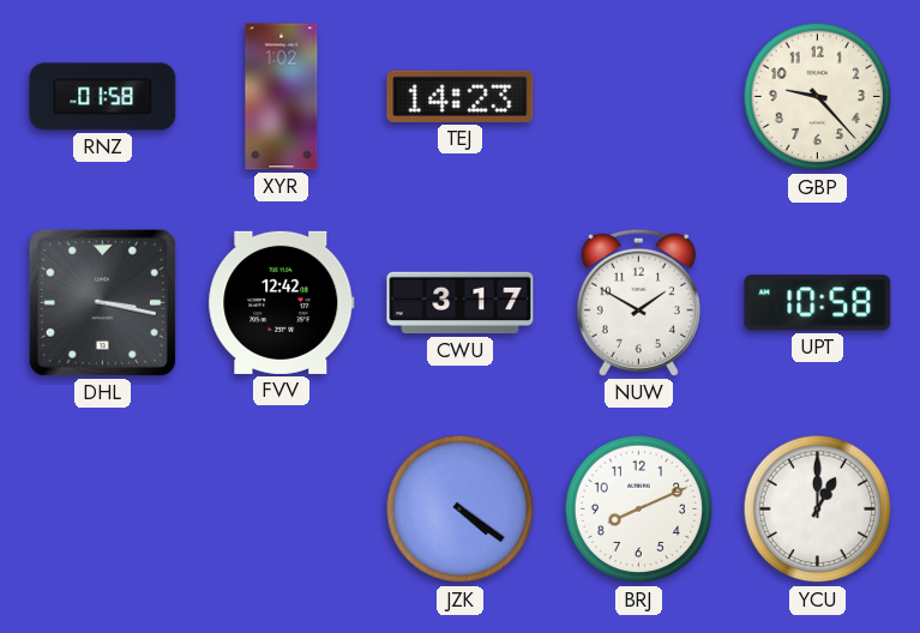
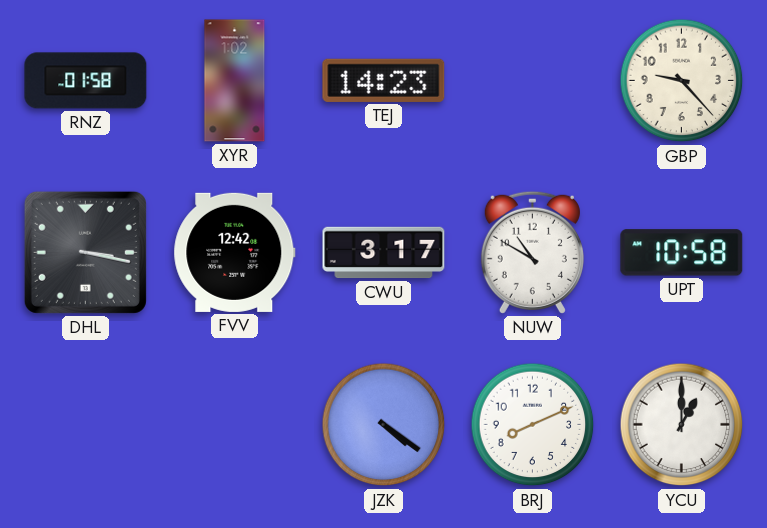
NUW: 1:50 -> 10:50 (532, 252)
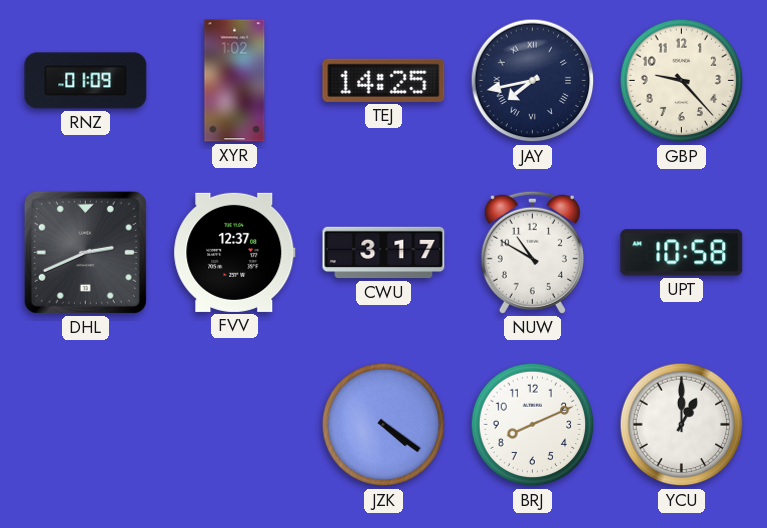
RNZ: 01:58 -> 01:09 (86, 81)
TEJ: 14:23 -> 14:25 (384, 80)
JAY: none -> 7:43 (533, 81)
DHL: 3:17 -> 2:41 (85, 252)
FVV: 12:42 -> 12:37 (235, 252)
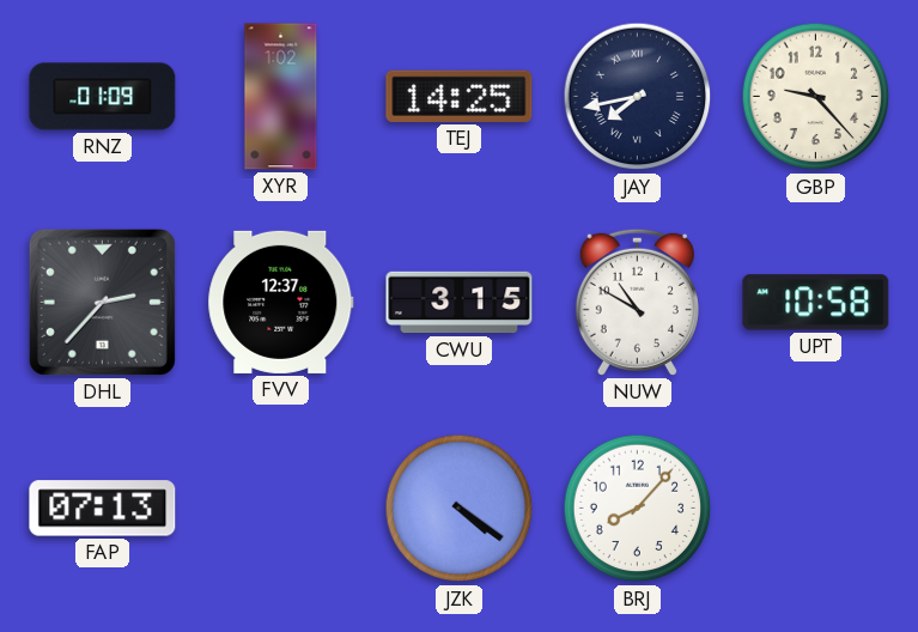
DHL: 2:41 -> 2:37 (102, 302)
CWU: 3:17 -> 3:15 (460, 303)
FAP: none -> 07:13 (103, 509)
BRJ: 8:11 -> 8:07 (638, 509)
YCU: 1:00 -> none (682, 425)
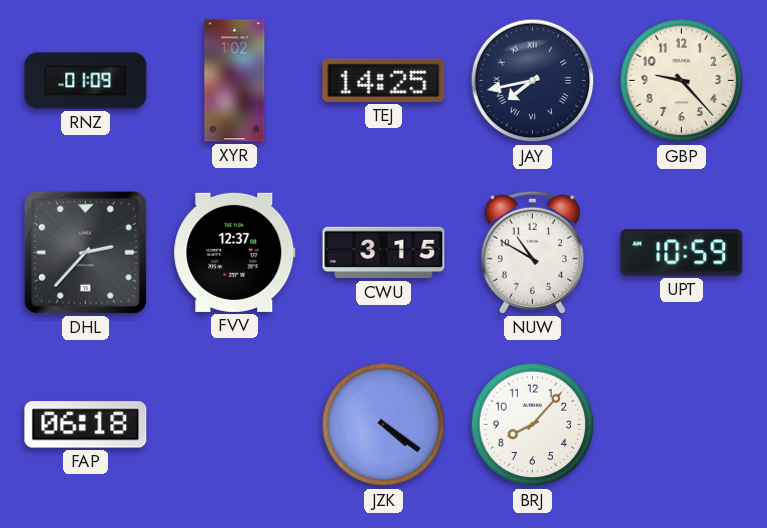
UPT: 10:58 -> 10:59 (682, 253)
FAP: 07:13 -> 06:18 (86, 425)
